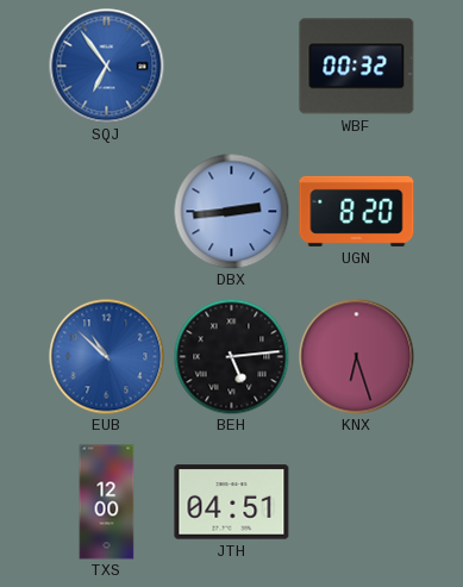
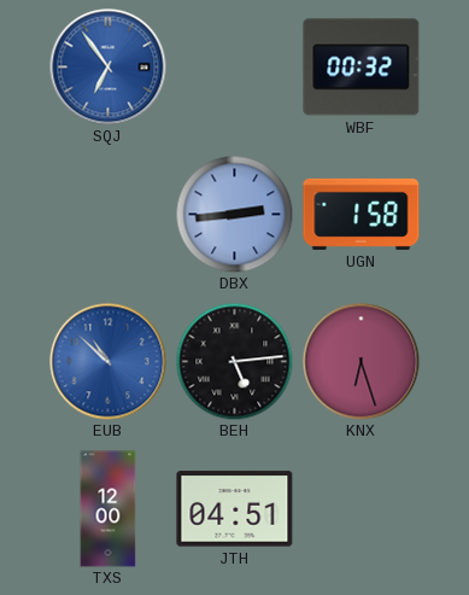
UGN: 8:20 -> 1:58 (362, 214)
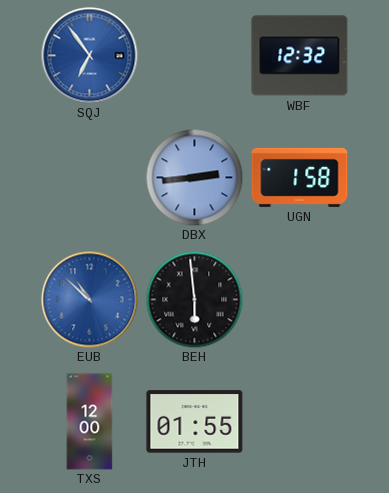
WBF: 00:32 -> 12:32 (300, 56)
BEH: 5:14 -> 5:59 (194, 299)
KNX: 6:27 -> none (362, 362)
JTH: 04:51 -> 01:55 (195, 422)
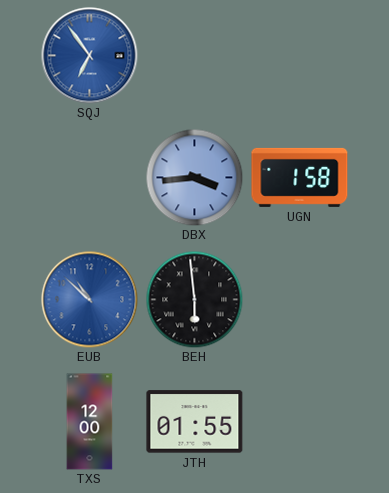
WBF: 12:32 -> none (300, 56)
DBX: 2:44 -> 3:44 (194, 177)
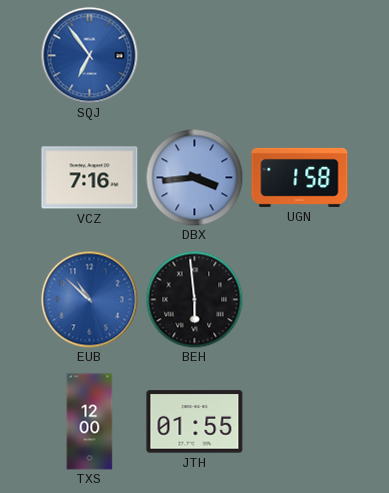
VCZ: none -> 7:16 (90, 178)
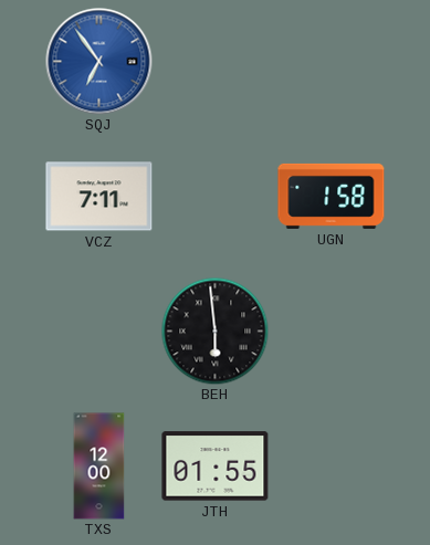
VCZ: 7:16 -> 7:11 (99, 197)
DBX: 3:44 -> none (194, 177)
EUB: 10:52 -> none (90, 300)
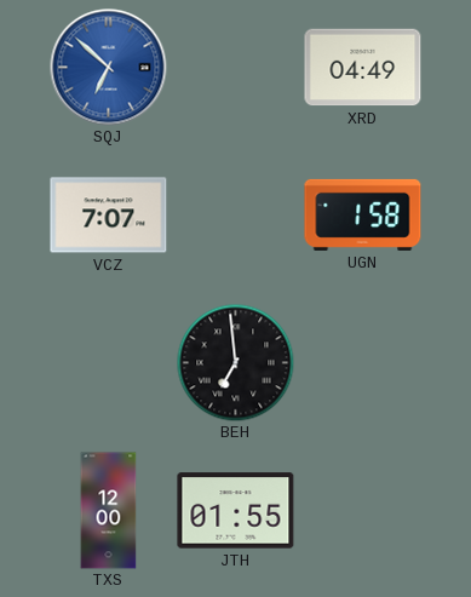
SQJ: 6:54 -> 6:52 (109, 68)
XRD: none -> 04:49 (363, 68)
VCZ: 7:11 -> 7:07 (109, 216)
BEH: 5:59 -> 6:59 (235, 362)
